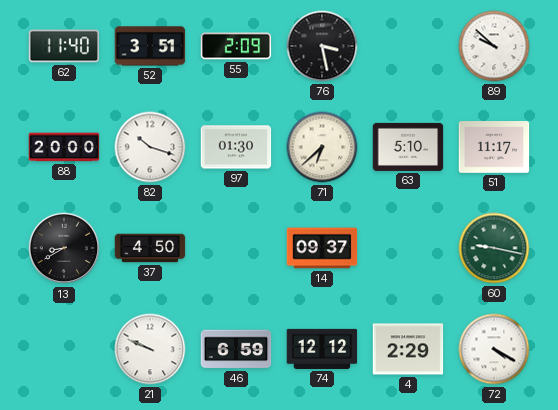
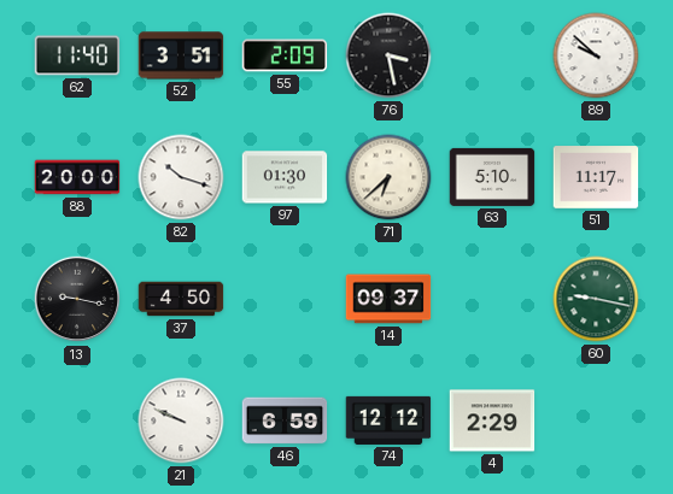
13: 8:40 -> 9:17 (77, 299)
72: 4:20 -> none (494, 349)
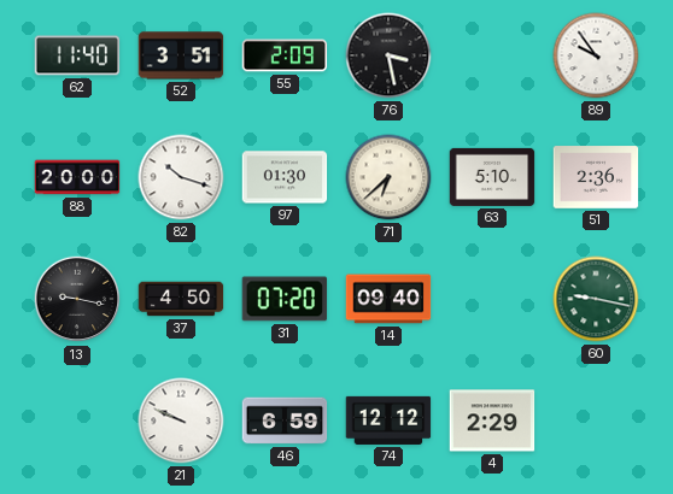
89: 9:52 -> 9:54 (596, 55)
51: 11:17 -> 2:36 (596, 177)
31: none -> 07:20 (285, 299)
14: 09:37 -> 09:40 (388, 299)
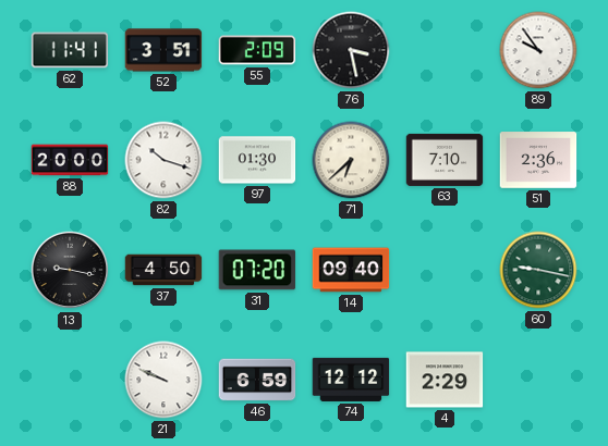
62: 11:40 -> 11:41 (70, 50)
63: 5:10 -> 7:10 (445, 160)
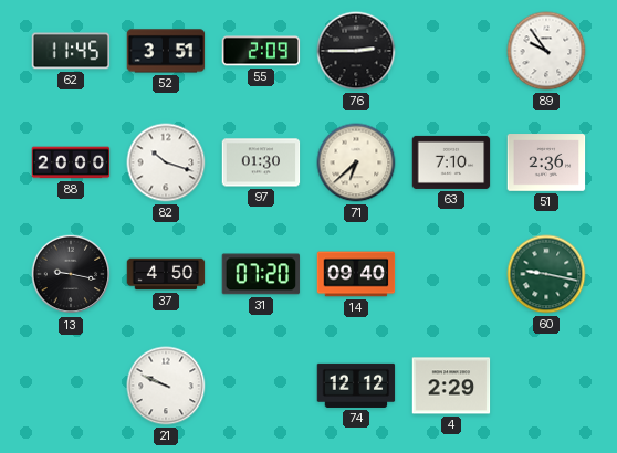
62: 11:41 -> 11:45 (71, 51)
76: 3:28 -> 2:45 (356, 51)
46: 6:59 -> none (257, 380)
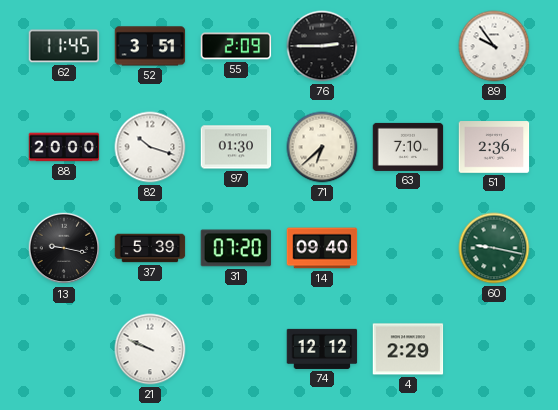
37: 4:50 -> 5:39 (150, 248)
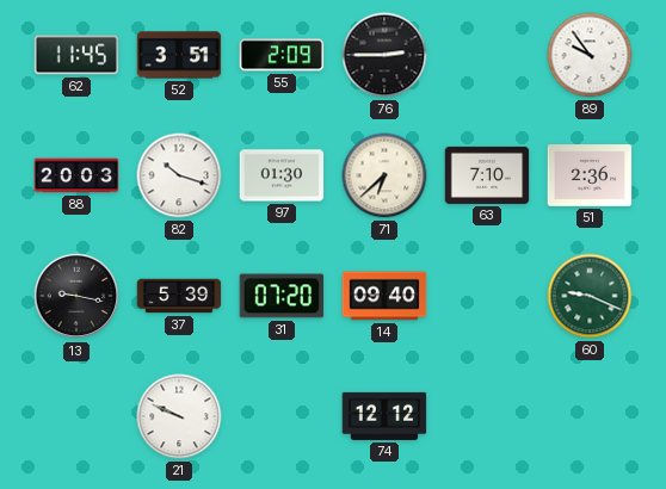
88: 20:00 -> 20:03 (76, 175)
60: 9:17 -> 9:19 (590, 296)
4: 2:29 -> none (408, 349)
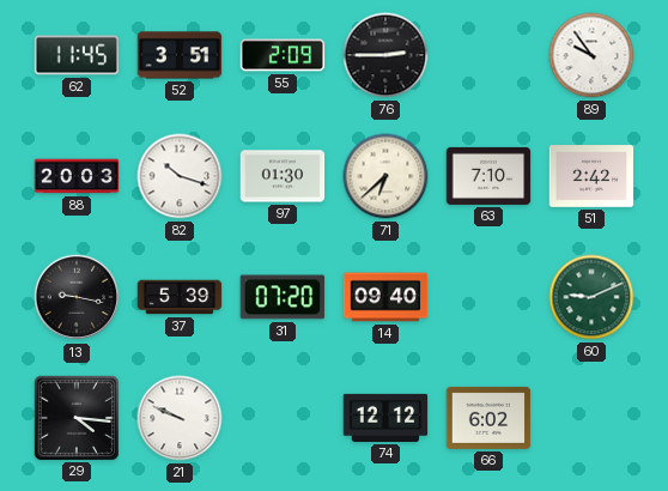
51: 2:36 -> 2:42 (591, 176)
60: 9:19 -> 9:11 (591, 297)
29: none -> 4:16 (75, 417)
66: none -> 6:02 (488, 418)
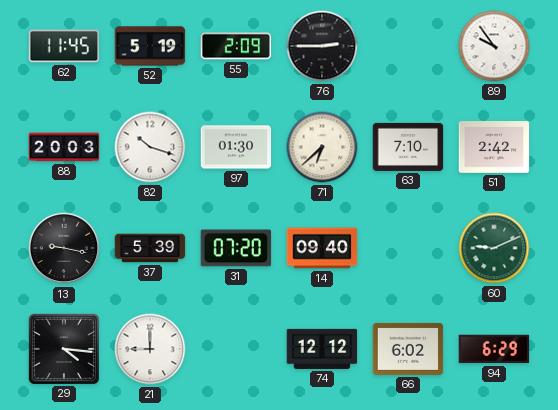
52: 3:51 -> 5:19 (150, 46)
21: 9:49 -> 9:00 (150, 349)
94: none -> 6:29 (494, 349)
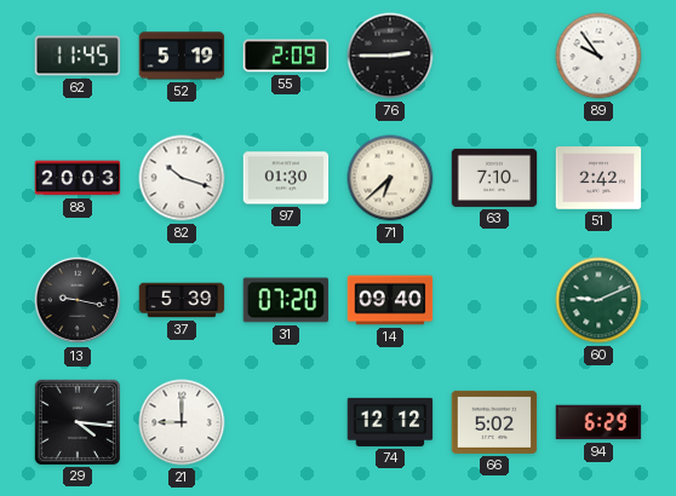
66: 6:02 -> 5:02 (494, 422)
